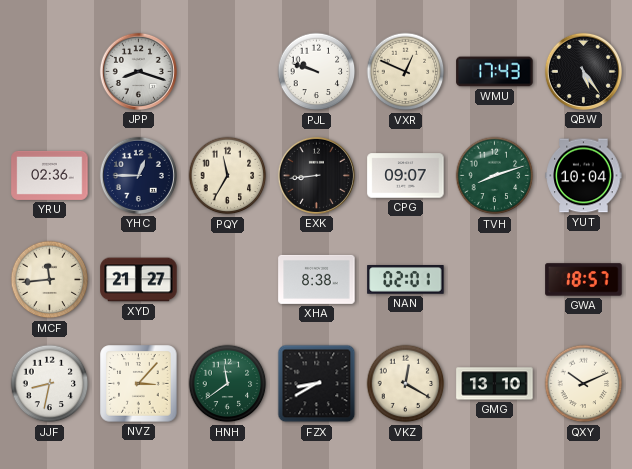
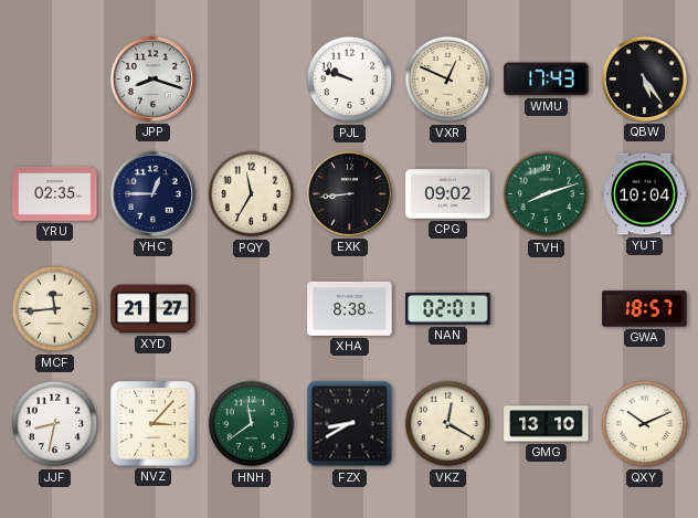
YRU: 02:36 -> 02:35 (55, 193)
CPG: 09:07 -> 09:02 (448, 194)
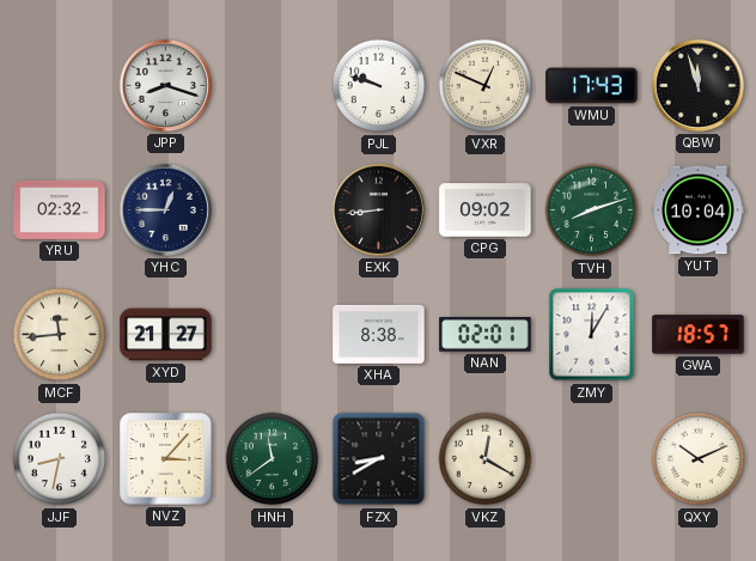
QBW: 5:24 -> 11:57 (697, 85)
YRU: 02:35 -> 02:32 (60, 209)
PQY: 11:35 -> none (252, 194)
ZMY: none -> 12:05 (592, 335)
GMG: 13:10 -> none (547, 424)
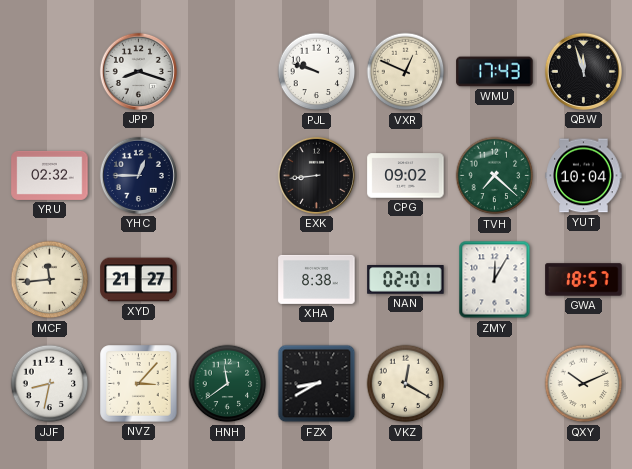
TVH: 8:12 -> 7:22 (495, 176)
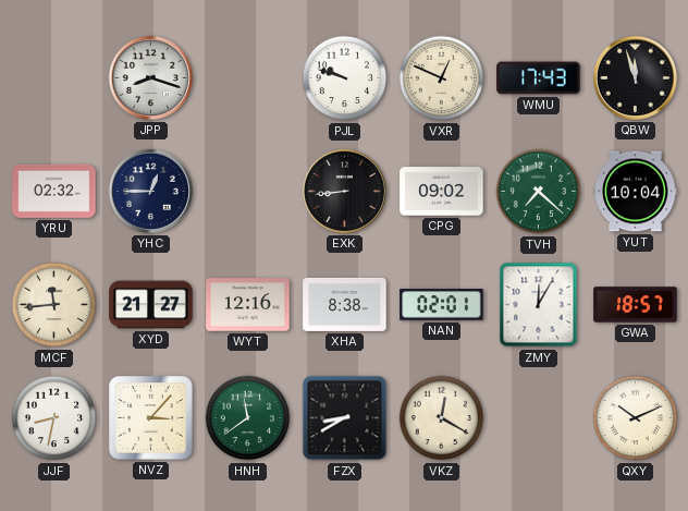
WYT: none -> 12:16 (248, 305)
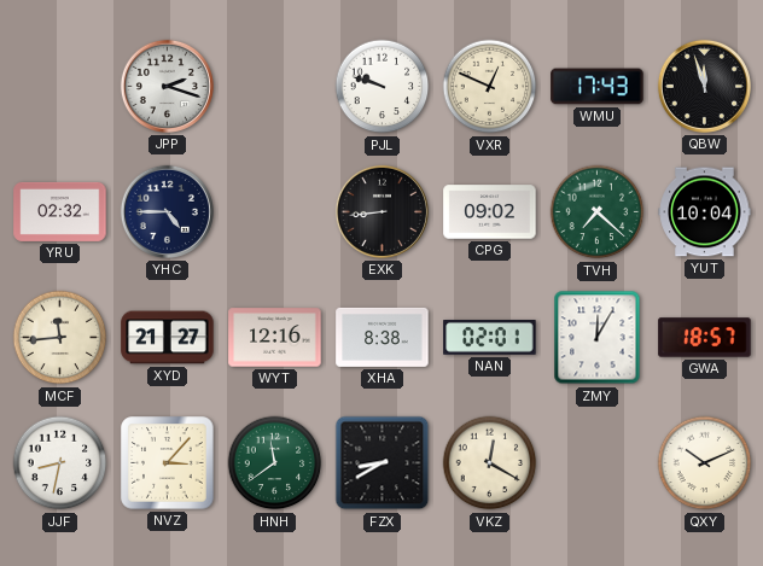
JPP: 8:18 -> 2:18 (167, 86)
YHC: 12:45 -> 4:45 (167, 211)
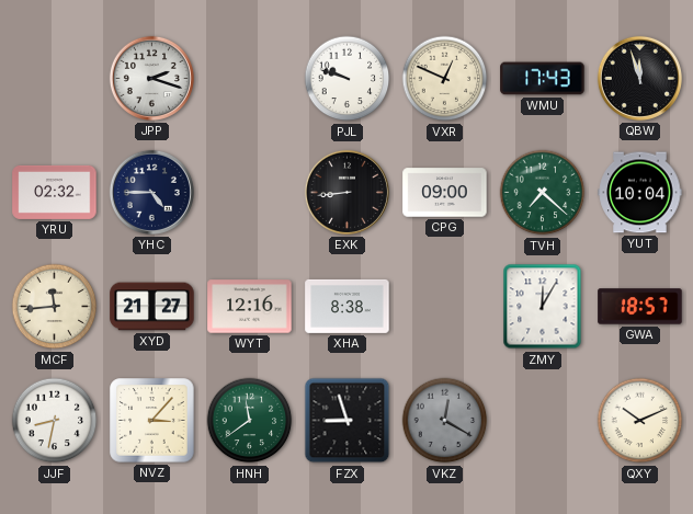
CPG: 09:02 -> 09:00 (445, 193)
NAN: 02:01 -> none (490, 338)
FZX: 8:40 -> 8:57 (348, 421)
VKZ dial: cream -> grey (445, 421)
